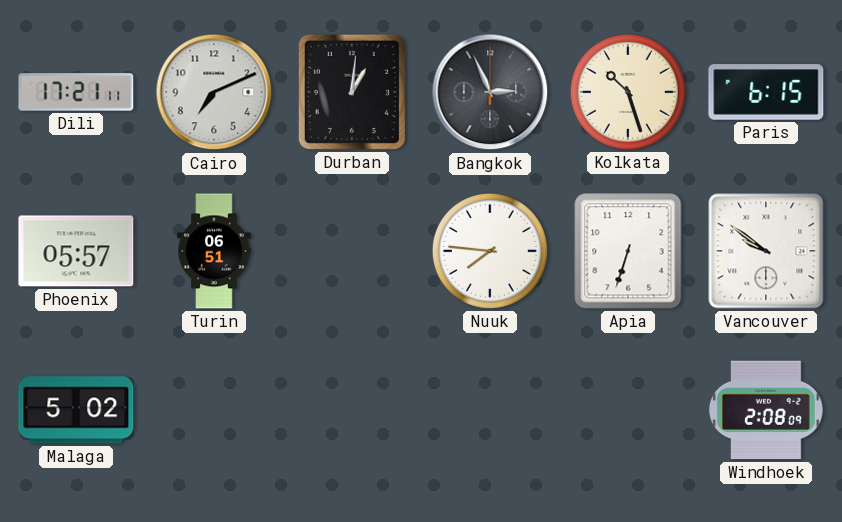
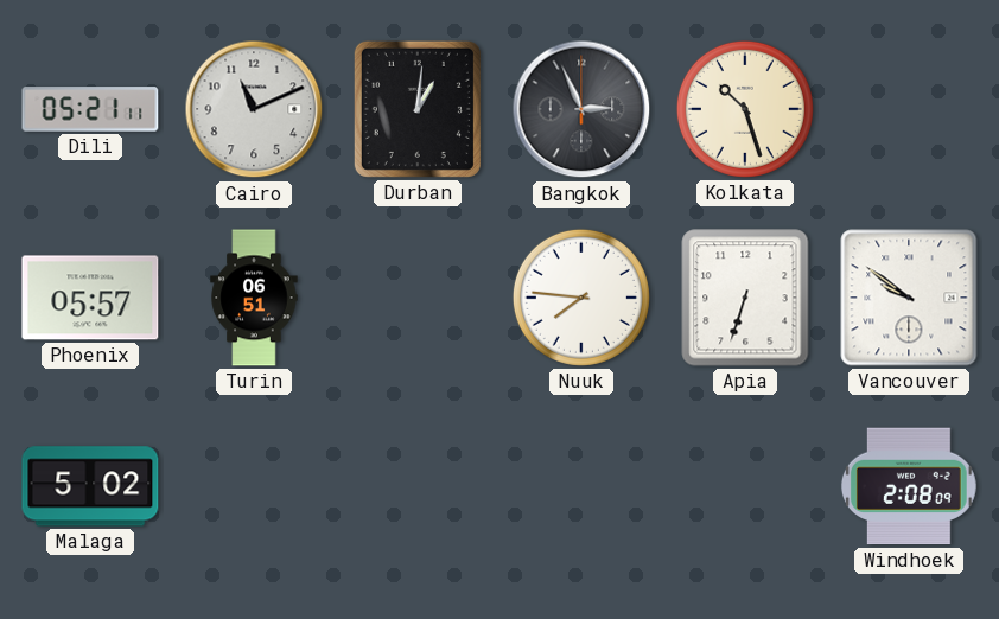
Dili: 17:21 -> 05:21 (90, 109)
Cairo: 7:11 -> 11:11 (254, 109)
Paris: 6:15 -> none (766, 92)
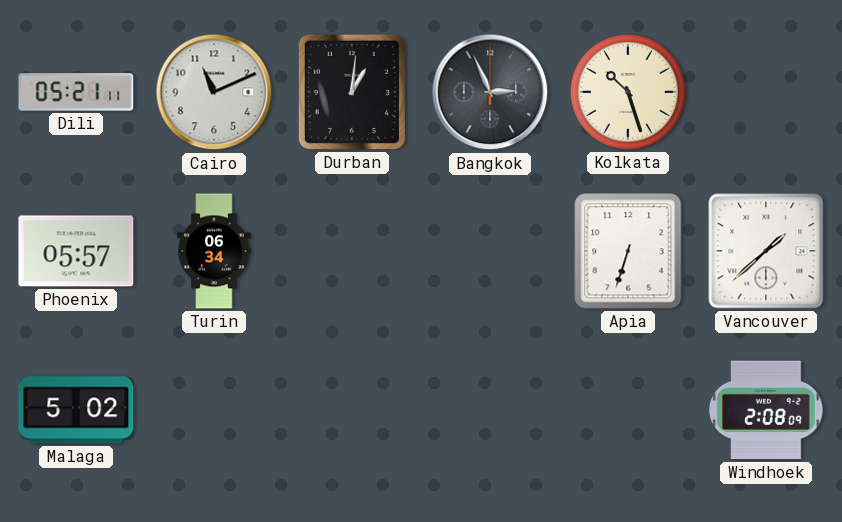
Turin: 06:51 -> 06:34 (214, 251)
Nuuk: 7:46 -> none (581, 298)
Vancouver: 9:51 -> 1:38 (766, 251)
